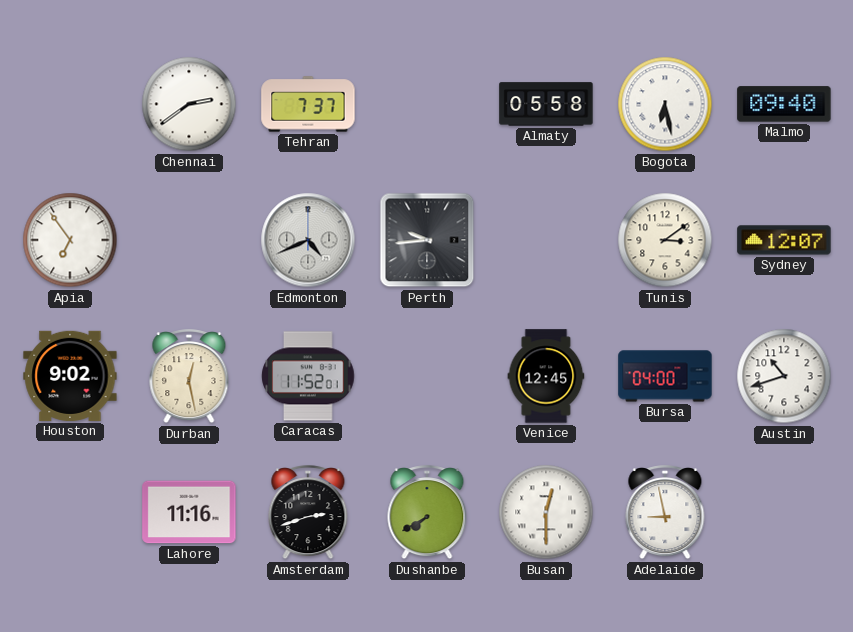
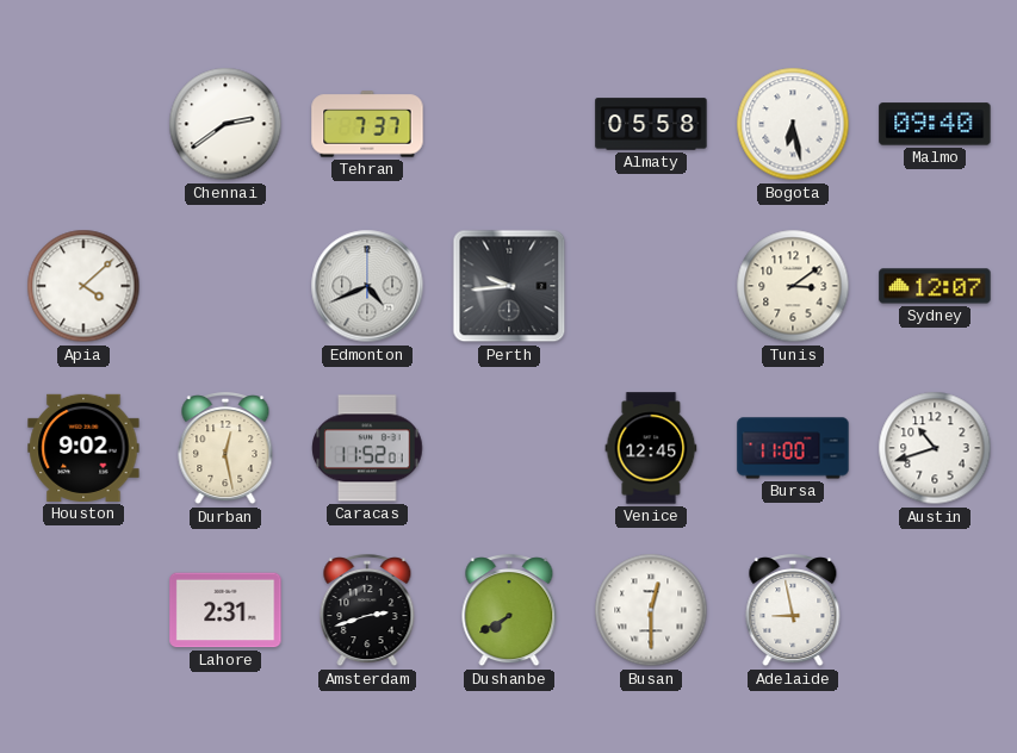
Apia: 6:54 -> 4:08 (83, 286)
Bursa: 04:00 -> 11:00 (793, 448)
Lahore: 11:16 -> 2:31 (225, 610)
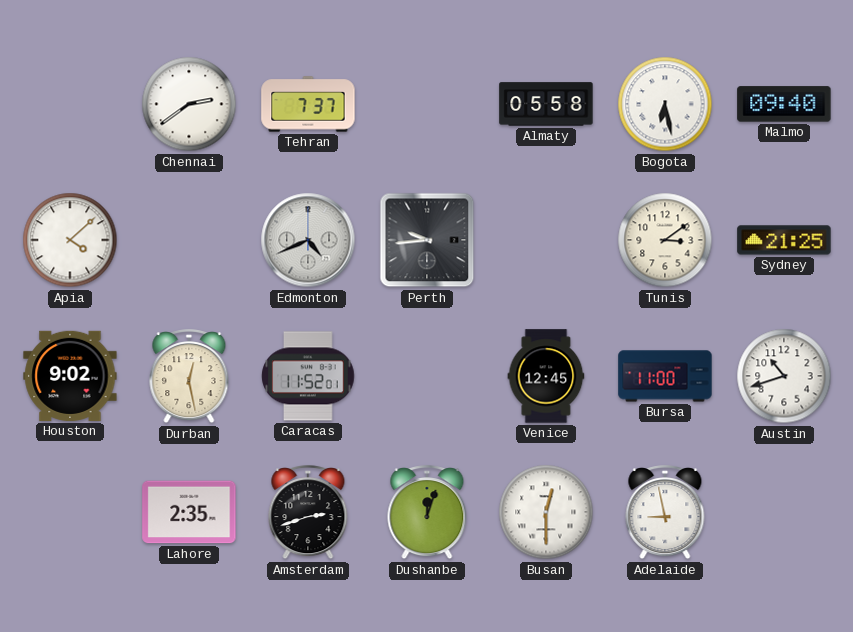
Sydney: 12:07 -> 21:25 (784, 240)
Lahore: 2:31 -> 2:35 (189, 512)
Dushanbe: 7:40 -> 12:03 (427, 513)
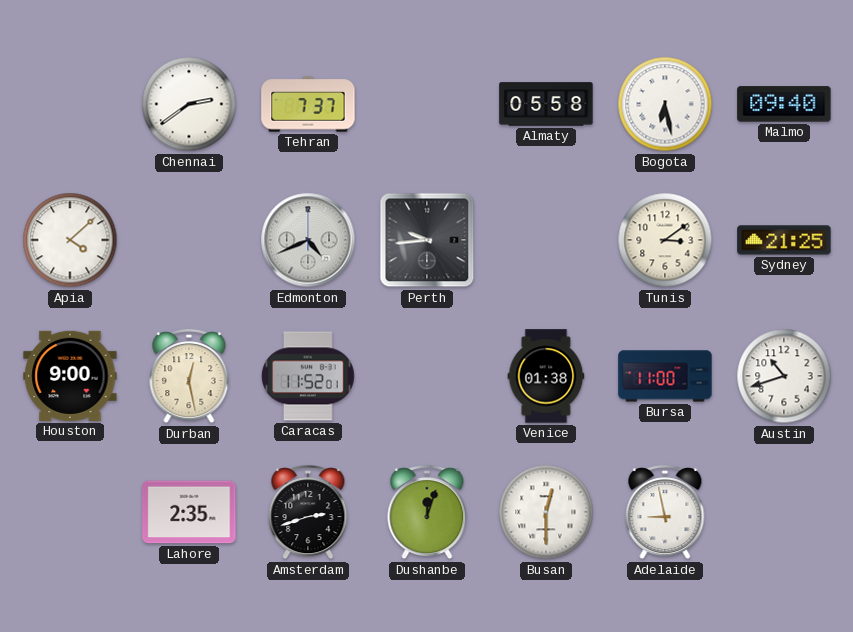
Houston: 9:02 -> 9:00 (70, 376)
Venice: 12:45 -> 01:38 (546, 376)
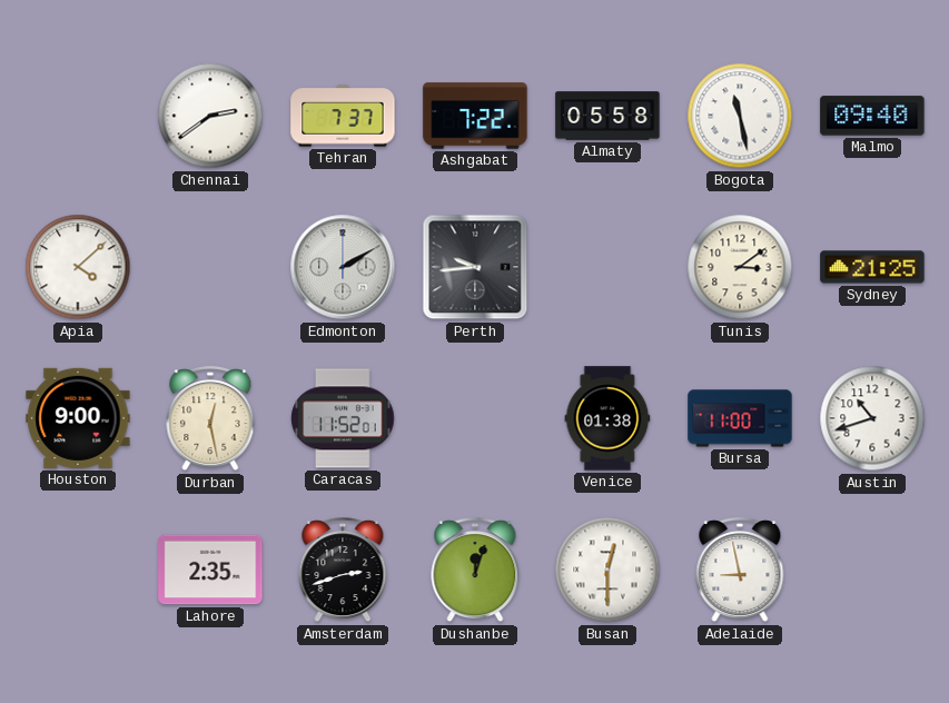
Ashgabat: none -> 7:22 (475, 116)
Bogota: 6:28 -> 11:28 (740, 116)
Edmonton: 4:41 -> 2:10 (343, 267)
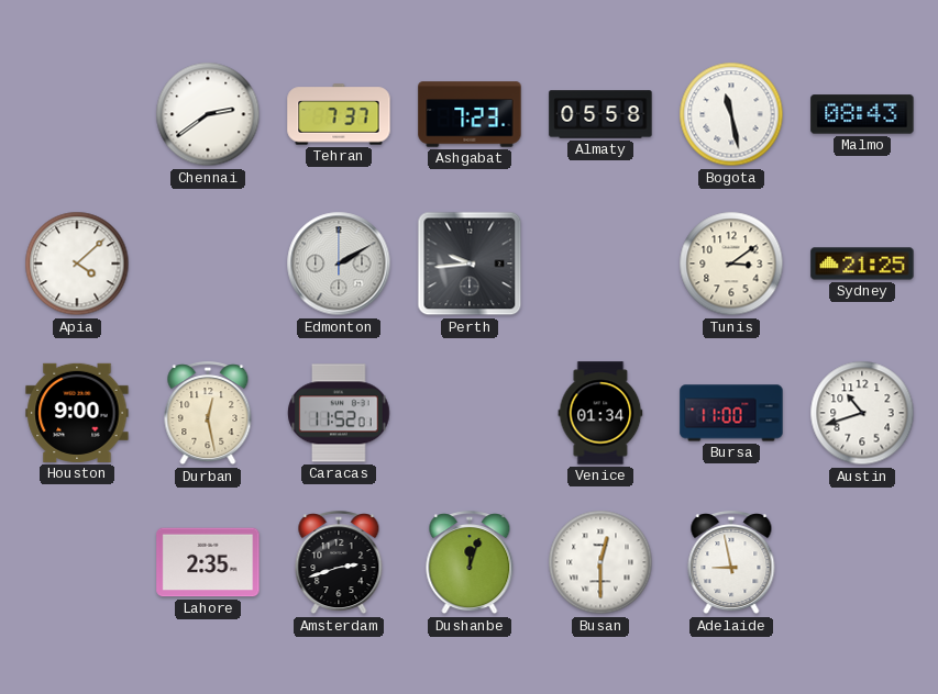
Ashgabat: 7:22 -> 7:23 (470, 114)
Malmo: 09:40 -> 08:43 (862, 114)
Venice: 01:38 -> 01:34 (600, 413)
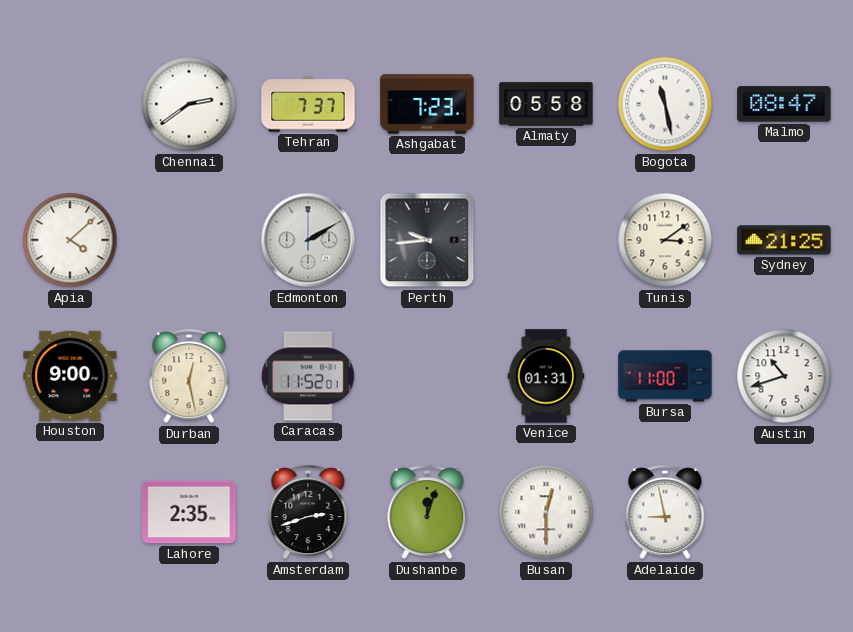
Malmo: 08:43 -> 08:47 (784, 104)
Venice: 01:34 -> 01:31 (546, 376)
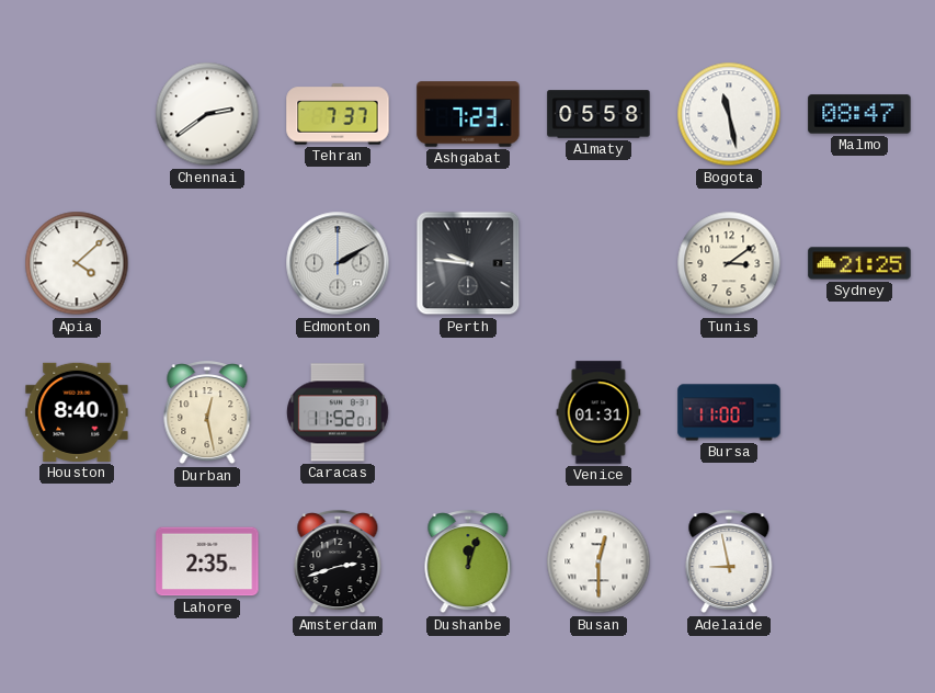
Perth: 9:44 -> 9:46 (468, 263)
Houston: 9:00 -> 8:40 (77, 412)
Austin: 10:42 -> none (784, 376)
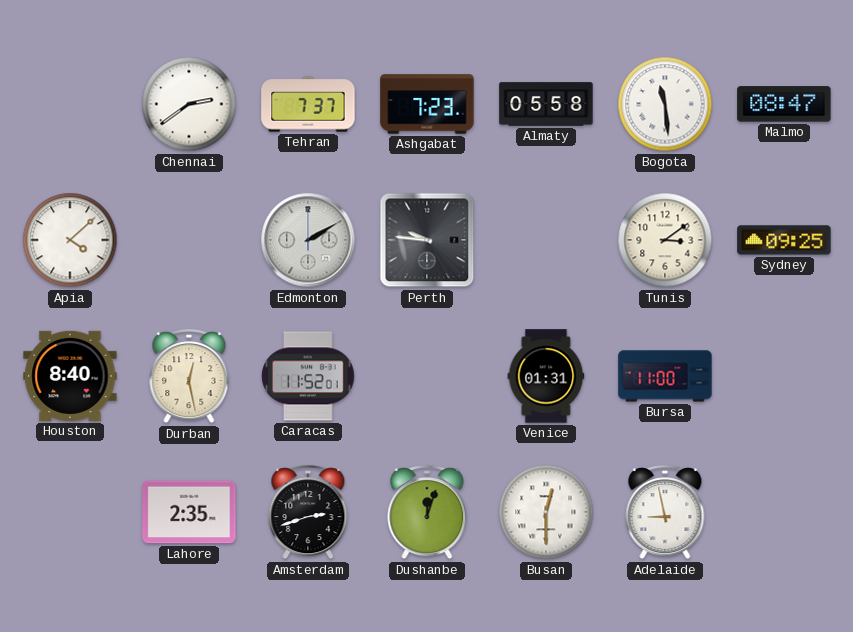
Bogota: 11:28 -> 11:29 (665, 104)
Sydney: 21:25 -> 09:25 (784, 240)
